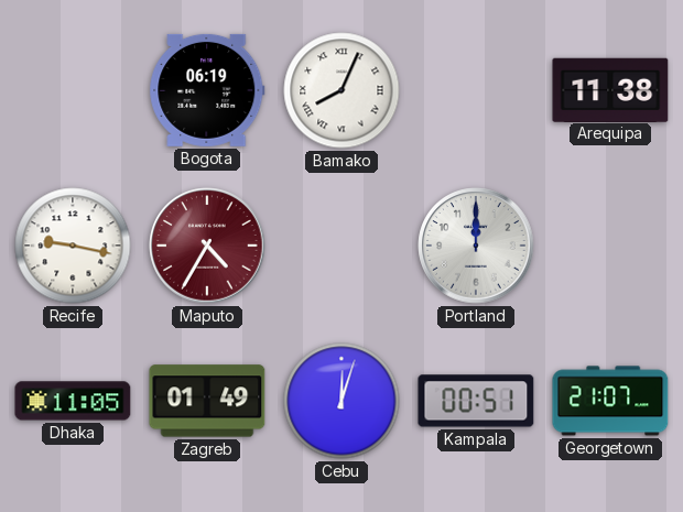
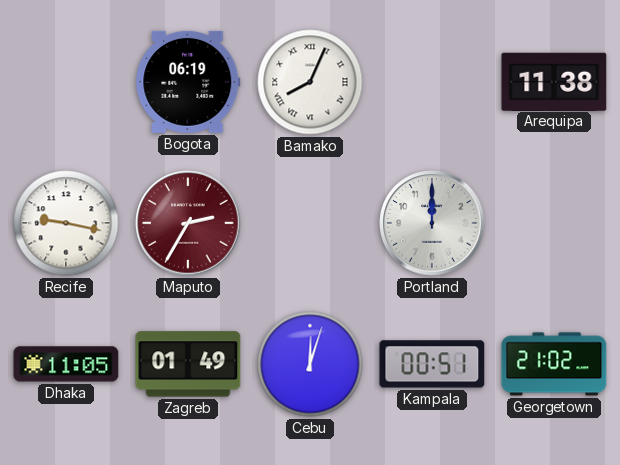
Maputo: 4:35 -> 2:35 (188, 223)
Georgetown: 21:07 -> 21:02 (554, 364)
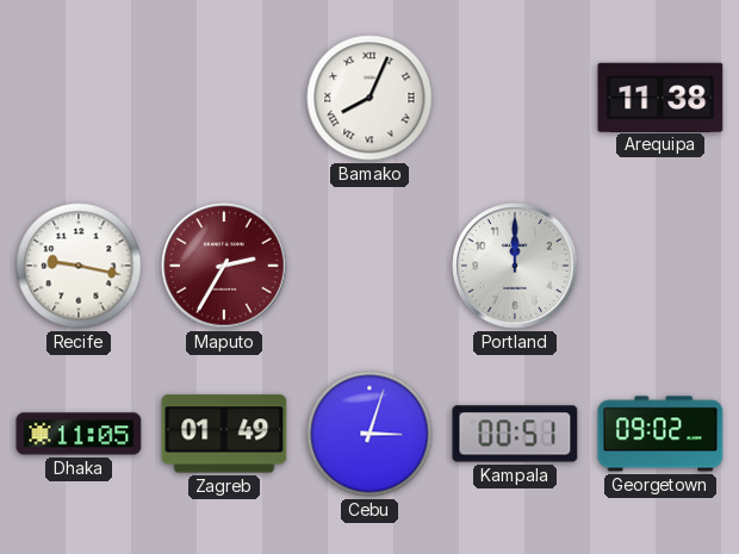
Bogota: 06:19 -> none (188, 82)
Cebu: 12:03 -> 3:03 (369, 434)
Georgetown: 21:02 -> 09:02 (660, 434)
